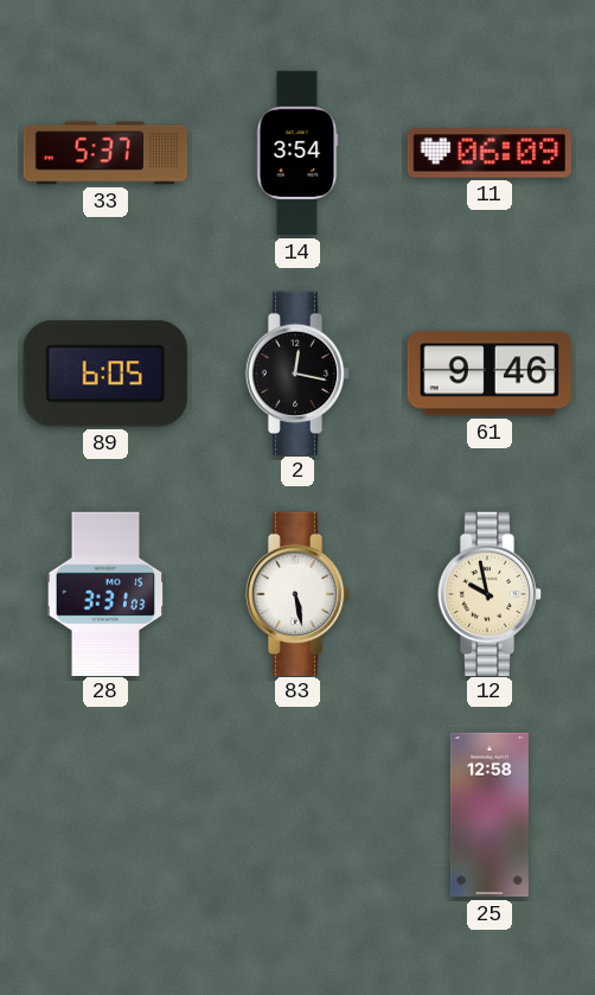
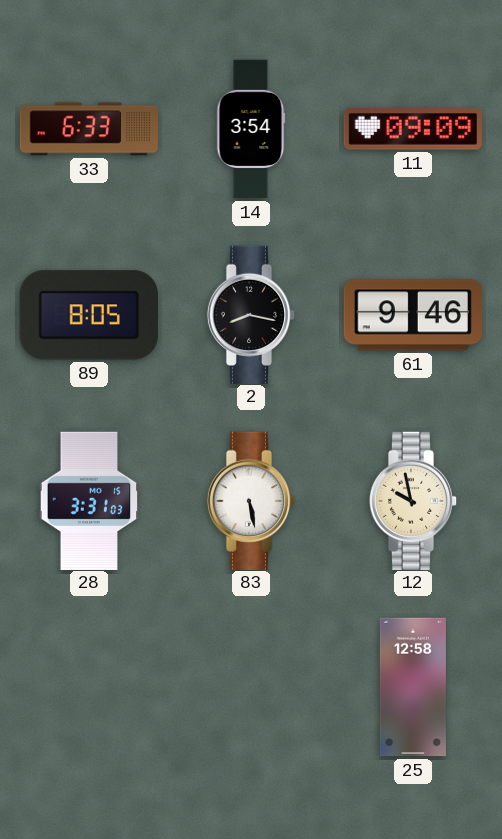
33: 5:37 -> 6:33 (88, 129)
11: 06:09 -> 09:09 (412, 129)
89: 6:05 -> 8:05 (89, 315)
2: 12:17 -> 8:17 (251, 314)
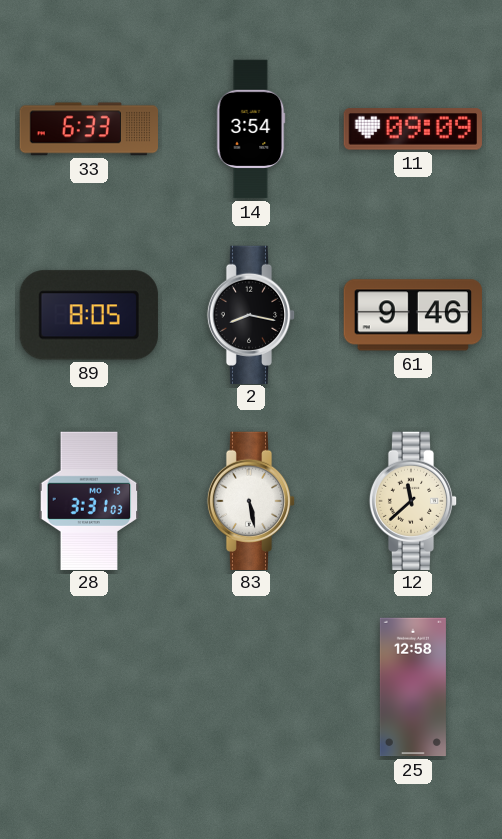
12: 9:58 -> 11:38 (413, 500)
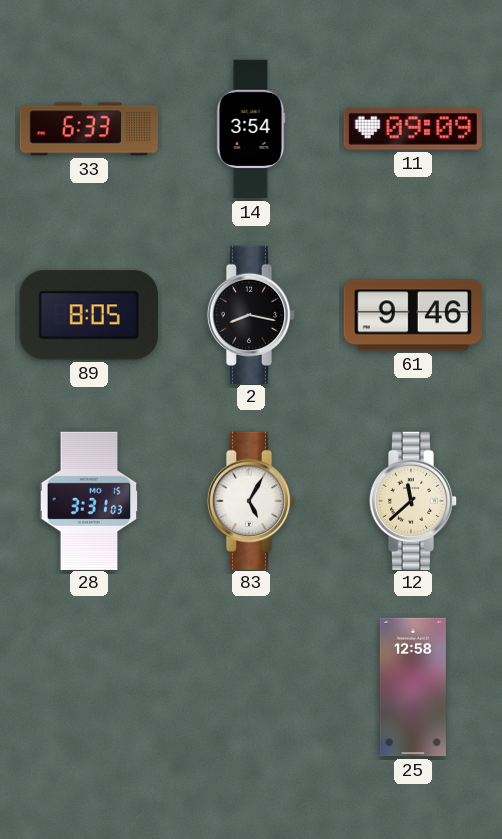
83: 5:28 -> 5:05 (251, 500)
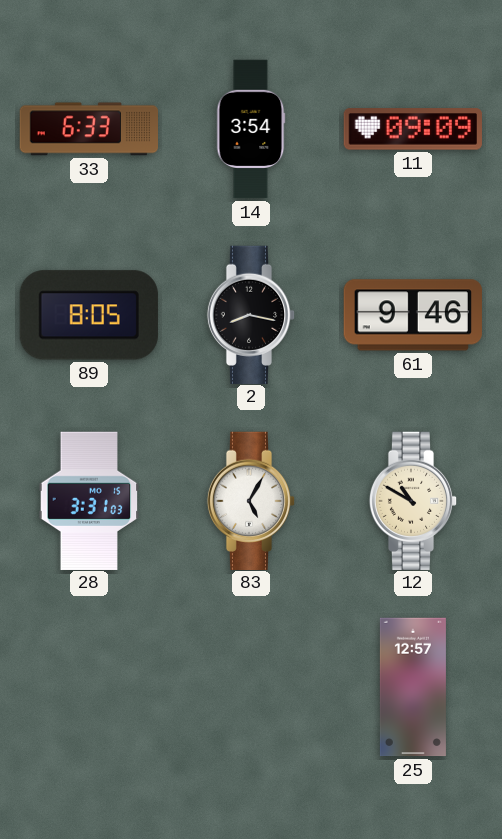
12: 11:38 -> 10:50 (413, 500)
25: 12:58 -> 12:57 (413, 687)
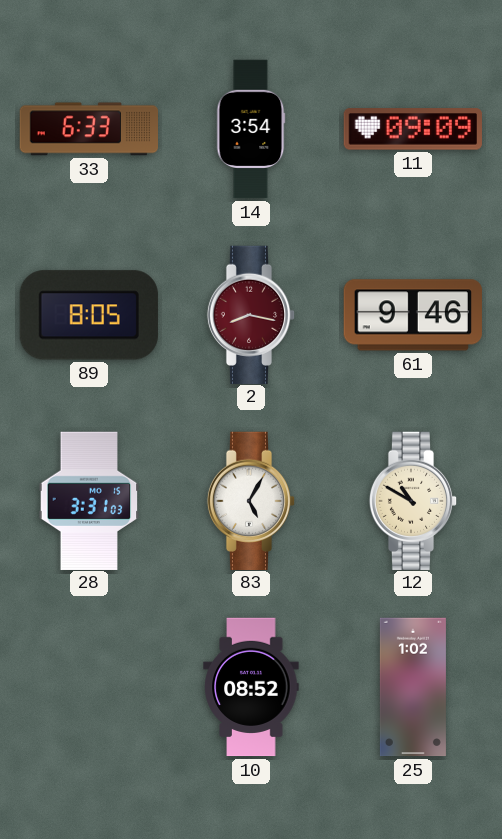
2 dial: black -> burgundy (251, 314)
10: none -> 08:52 (251, 687)
25: 12:57 -> 1:02 (413, 687)
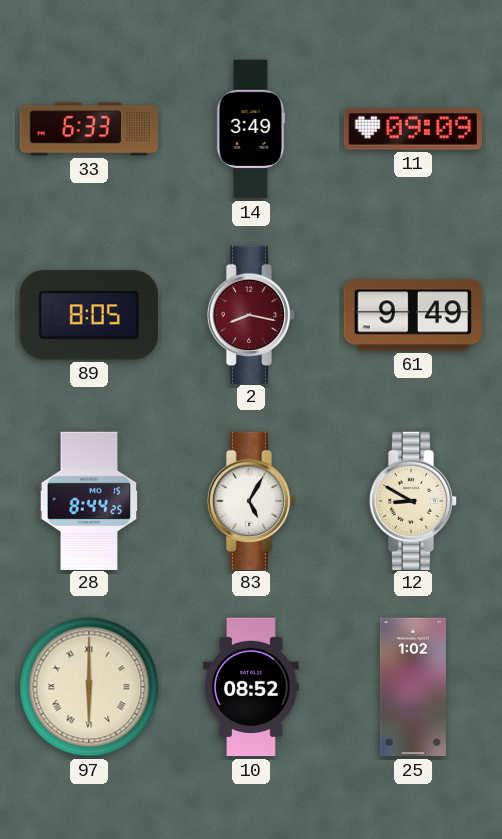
14: 3:54 -> 3:49 (251, 129)
61: 9:46 -> 9:49 (413, 315)
28: 3:31 -> 8:44 (89, 500)
12: 10:50 -> 8:50 (413, 500)
97: none -> 6:00 (89, 687)
